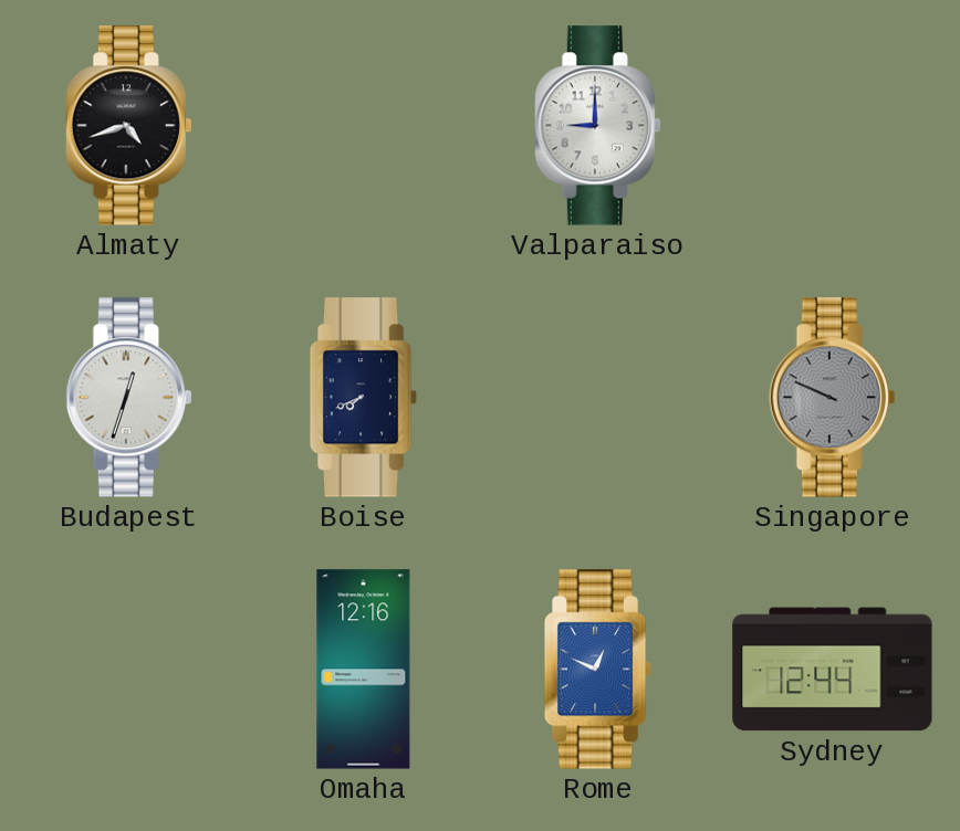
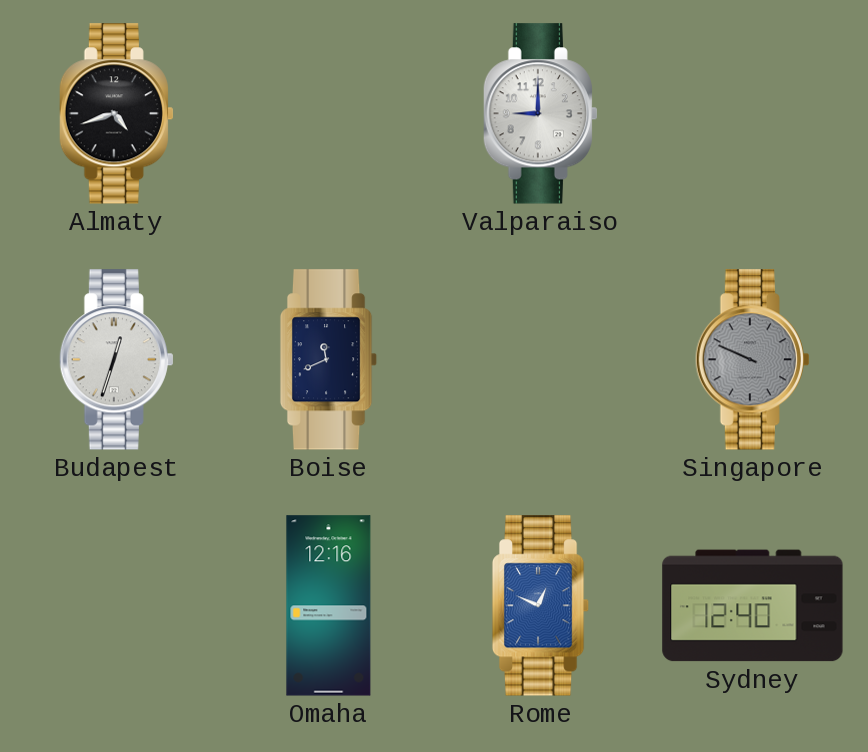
Boise: 7:41 -> 11:41 (329, 360)
Sydney: 12:44 -> 12:40 (753, 606)
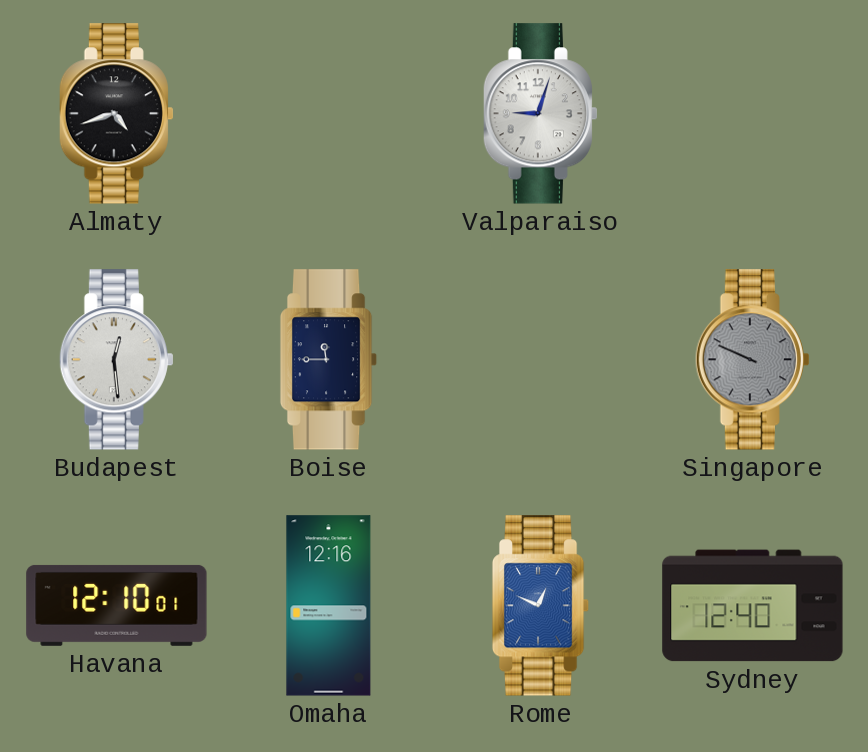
Valparaiso: 9:00 -> 9:03 (540, 114)
Budapest: 12:33 -> 12:29 (116, 360)
Boise: 11:41 -> 11:45 (329, 360)
Havana: none -> 12:10 (117, 605)
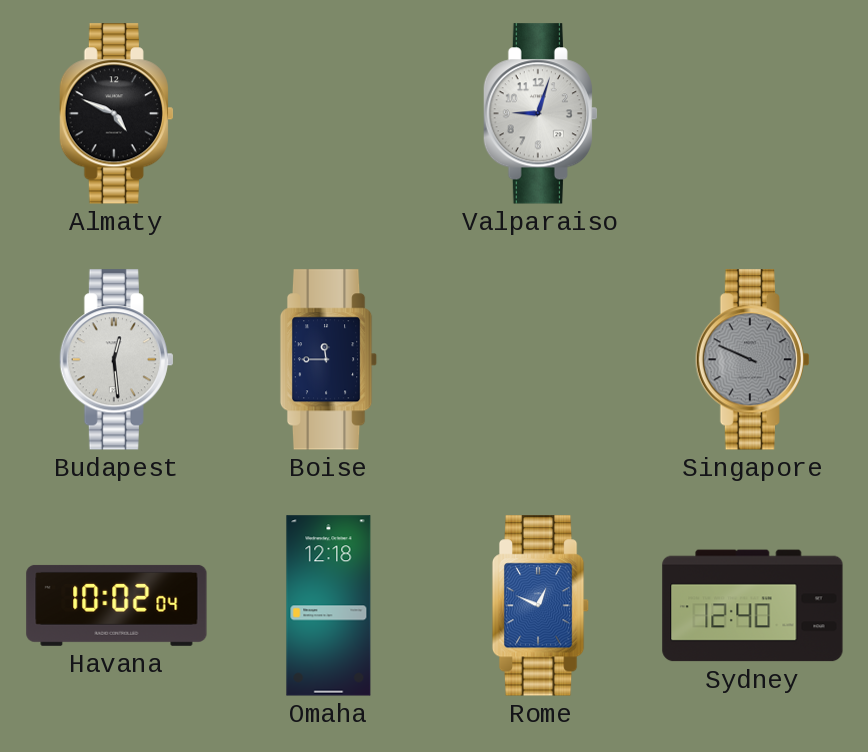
Almaty: 4:42 -> 4:49 (116, 114)
Havana: 12:10 -> 10:02 (117, 605)
Omaha: 12:16 -> 12:18 (329, 606)
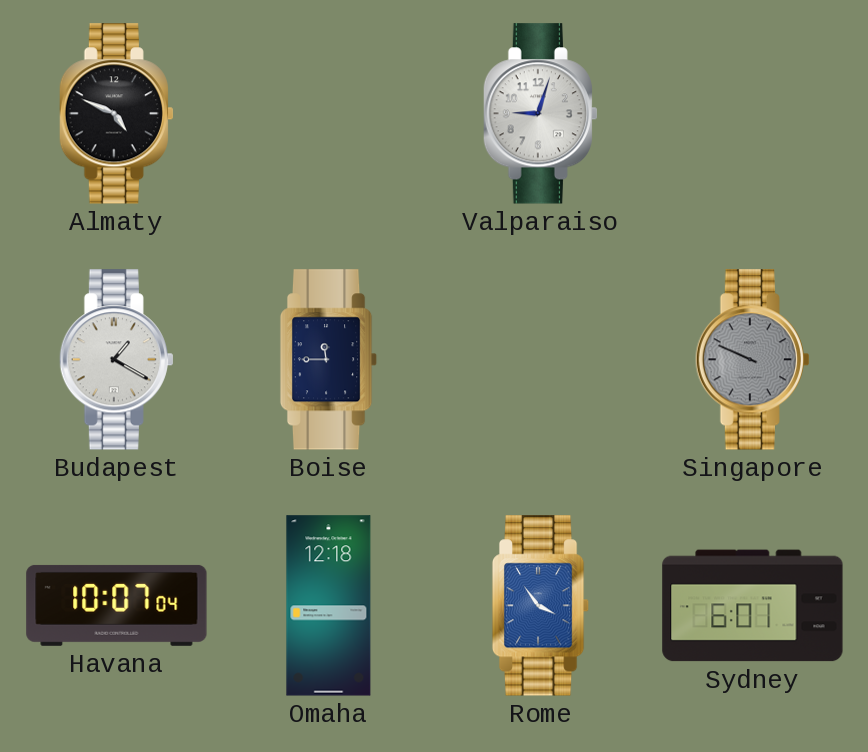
Budapest: 12:29 -> 1:20 (116, 360)
Havana: 10:02 -> 10:07 (117, 605)
Rome: 12:49 -> 3:54 (541, 606)
Sydney: 12:40 -> 6:01 (753, 606)
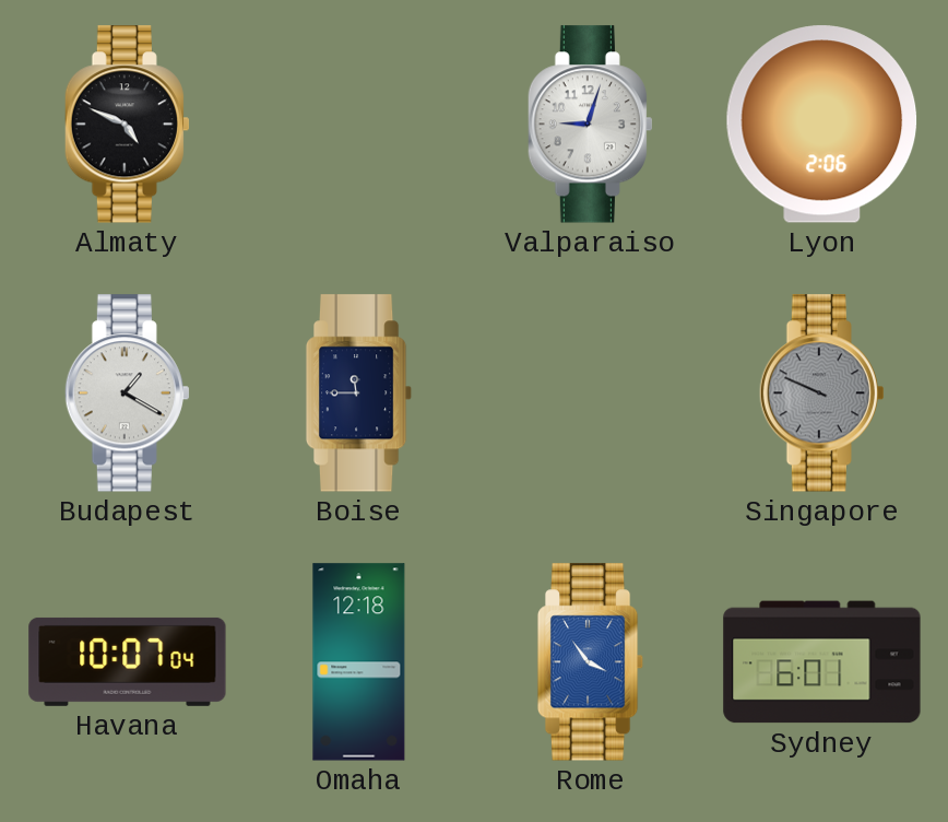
Lyon: none -> 2:06 (822, 125)
